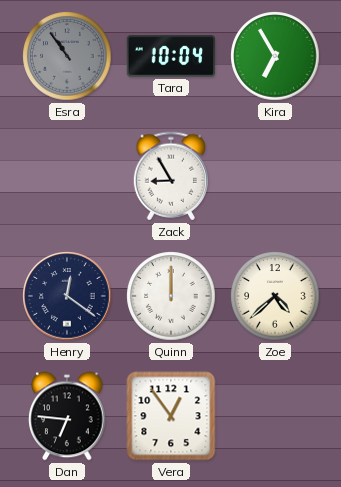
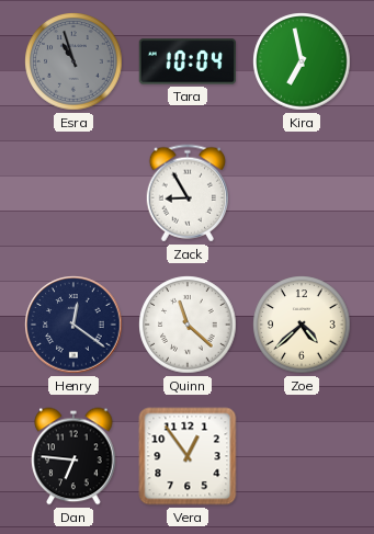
Esra: 10:54 -> 10:57 (73, 61)
Kira: 6:55 -> 6:58 (302, 61)
Quinn: 12:00 -> 11:22 (188, 325)
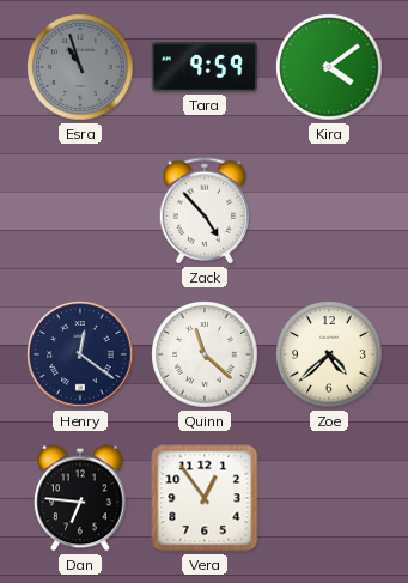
Tara: 10:04 -> 9:59 (203, 67)
Kira: 6:58 -> 4:09 (329, 67)
Zack: 8:55 -> 4:53 (203, 211)
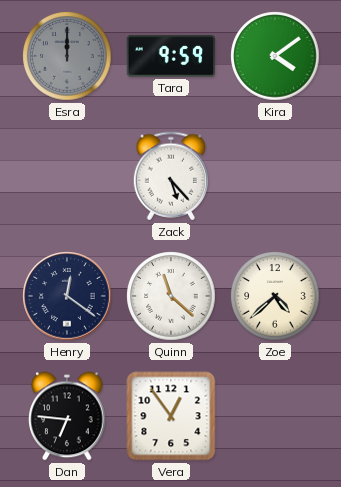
Esra: 10:57 -> 12:00 (67, 56)
Zack: 4:53 -> 5:23 (170, 176)
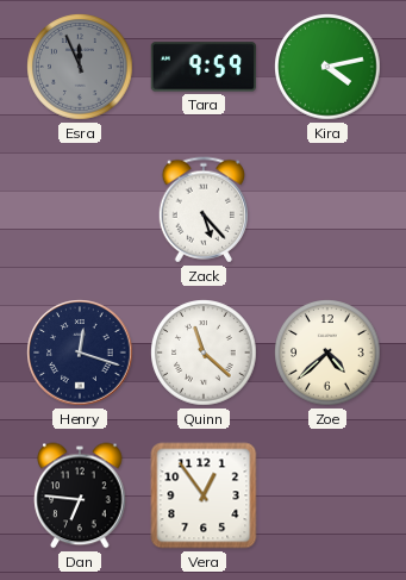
Esra: 12:00 -> 11:56 (80, 67)
Kira: 4:09 -> 4:13 (327, 67)
Henry: 12:21 -> 12:18 (80, 353)
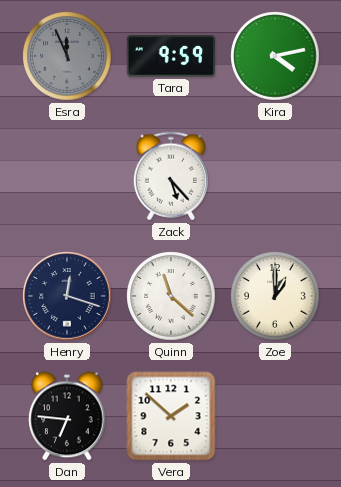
Zoe: 4:38 -> 1:00 (275, 296)
Vera: 12:54 -> 1:52 (171, 416)
